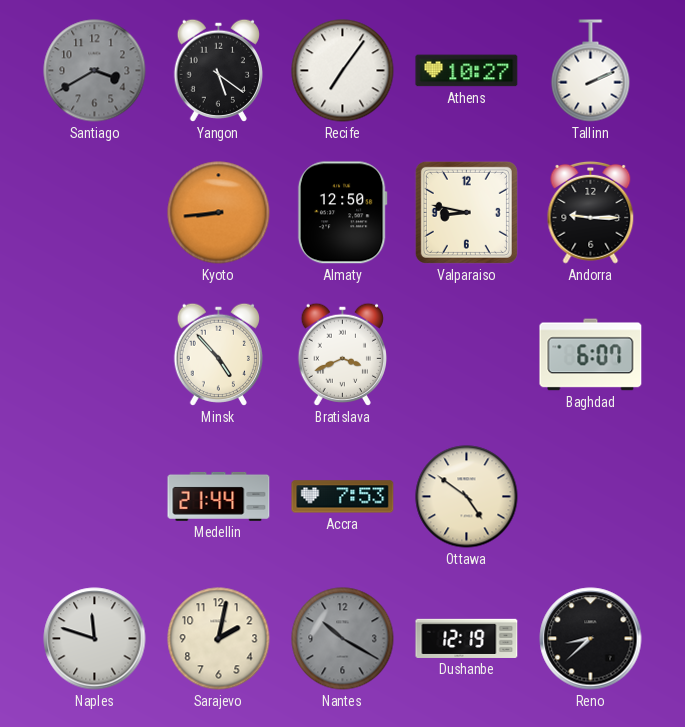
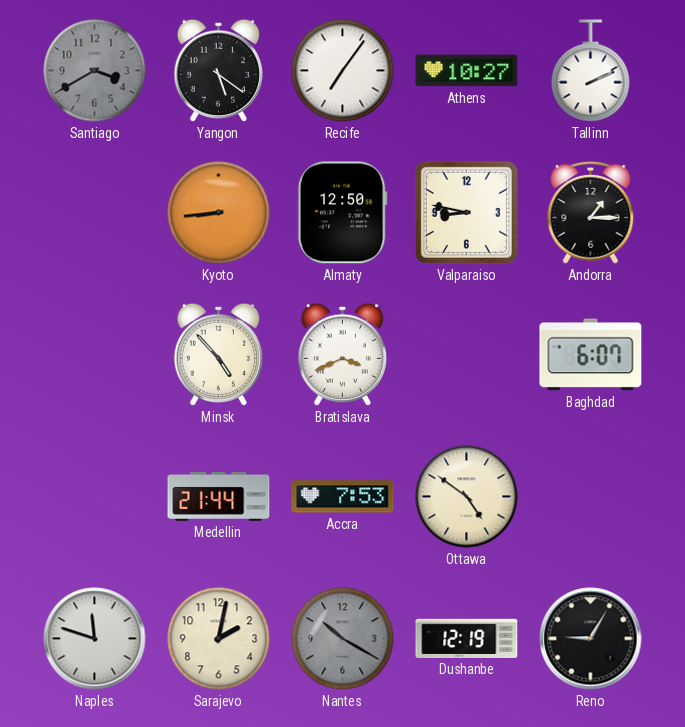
Andorra: 9:15 -> 1:15 (591, 212)
Reno: 8:38 -> 9:05 (591, 639)
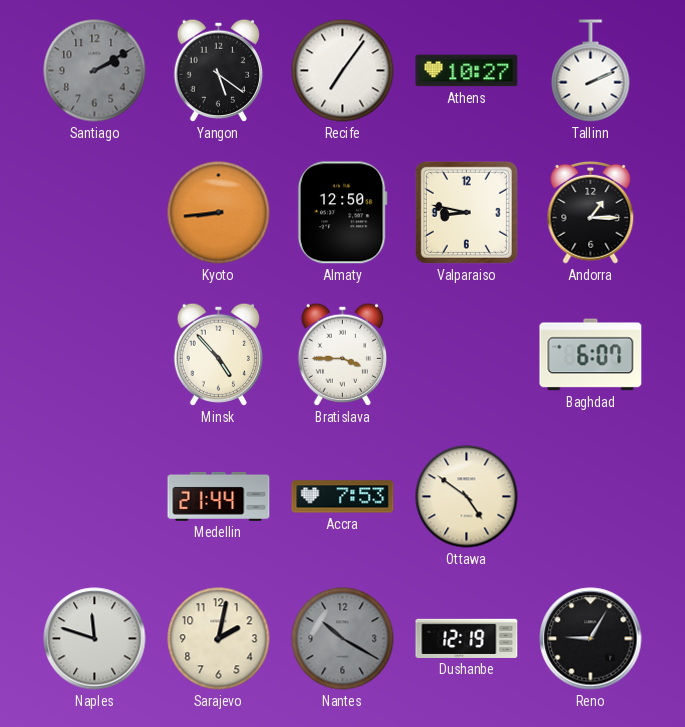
Santiago: 3:40 -> 2:10 (95, 71)
Bratislava: 3:41 -> 3:45 (342, 354)
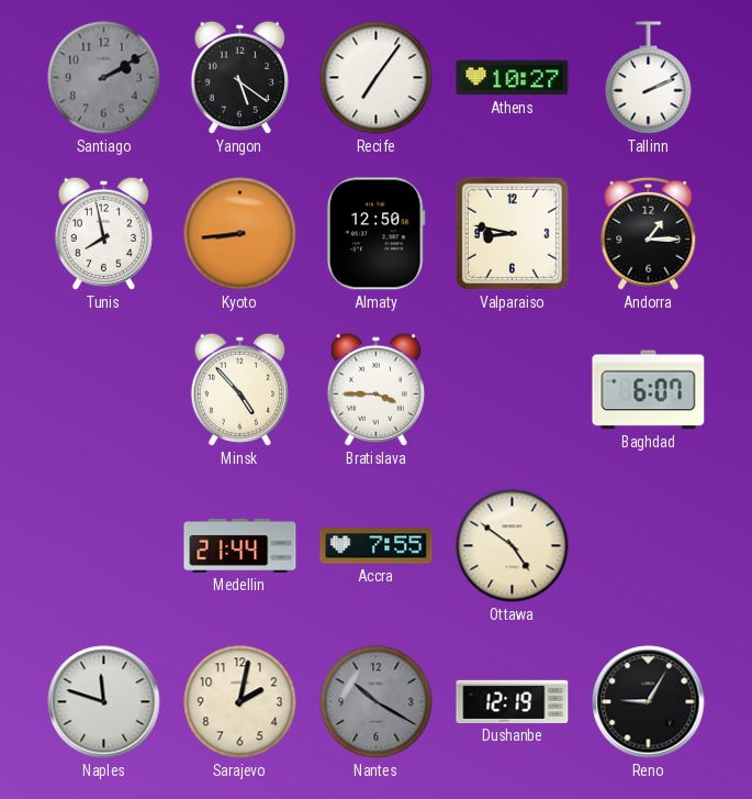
Tunis: none -> 7:58 (103, 233)
Accra: 7:53 -> 7:55 (377, 546)
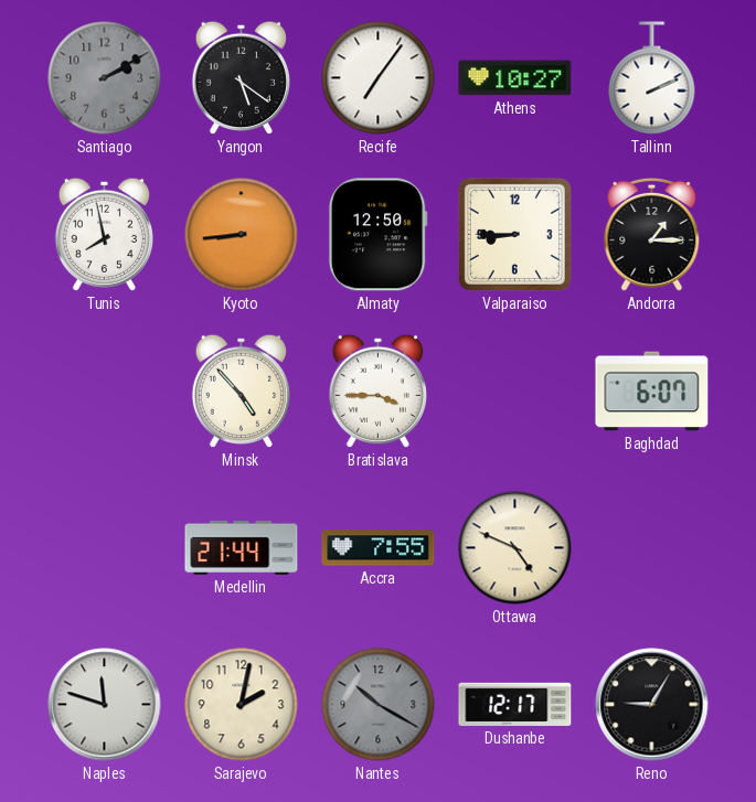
Valparaiso: 8:47 -> 8:45 (514, 234)
Ottawa: 4:51 -> 4:49 (515, 548)
Dushanbe: 12:19 -> 12:17 (515, 704)
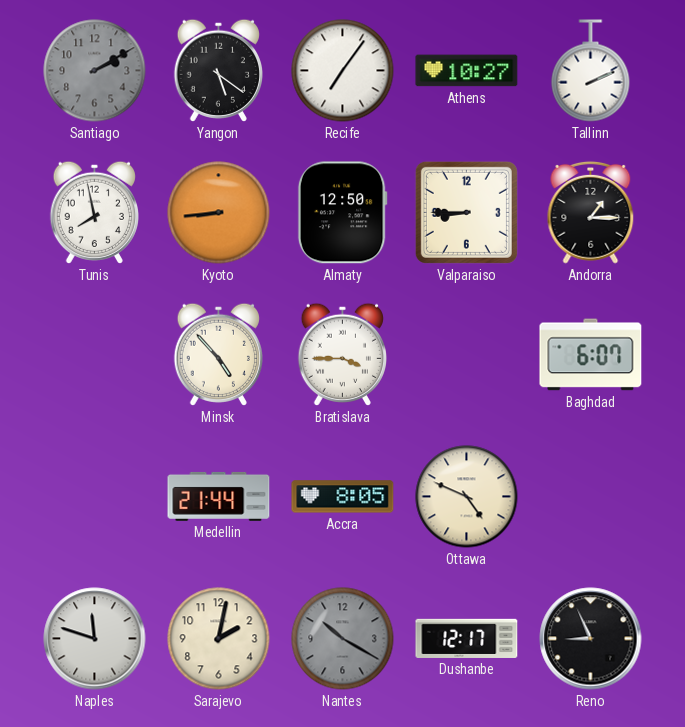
Accra: 7:55 -> 8:05 (343, 497)
Reno: 9:05 -> 8:56 (591, 639)
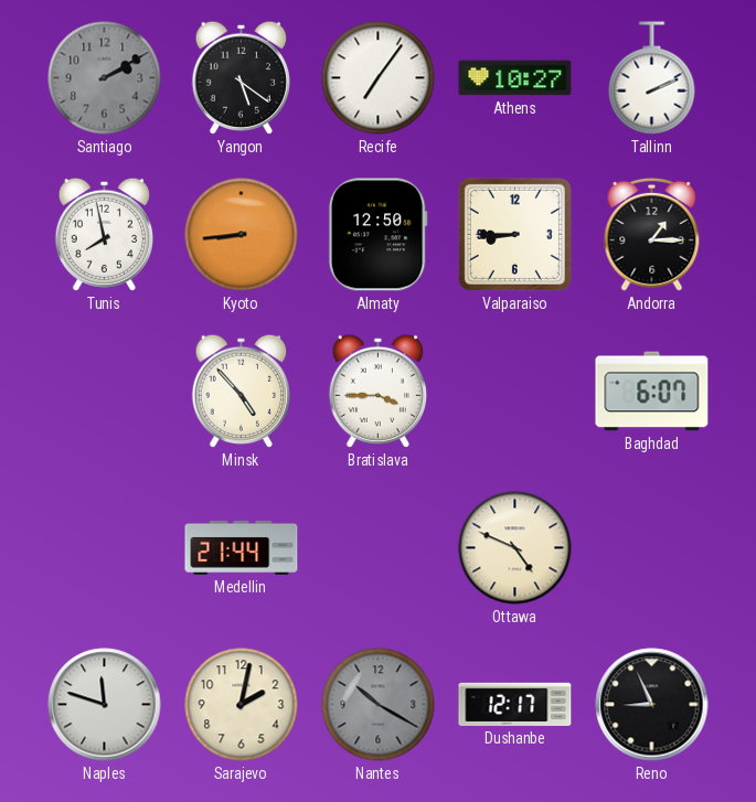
Accra: 8:05 -> none (343, 497)
